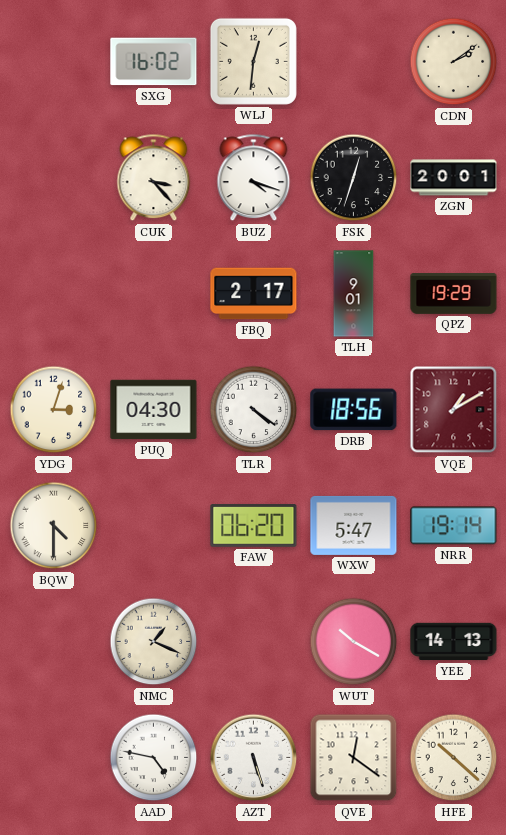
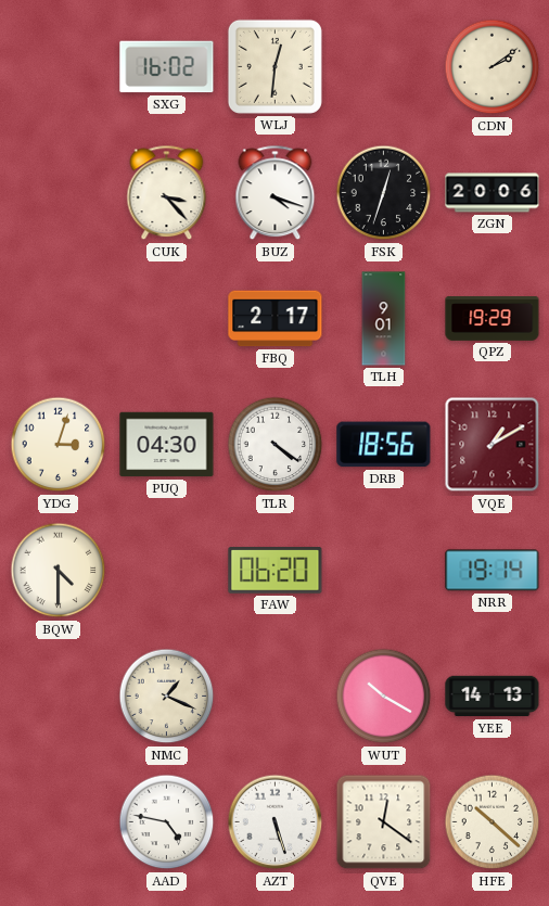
ZGN: 20:01 -> 20:06 (493, 193)
WXW: 5:47 -> none (354, 525)
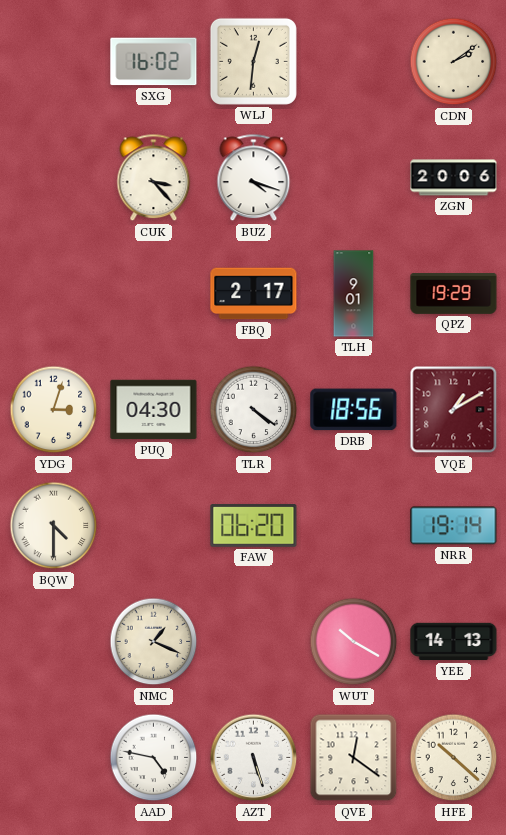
FSK: 12:33 -> none (384, 193)
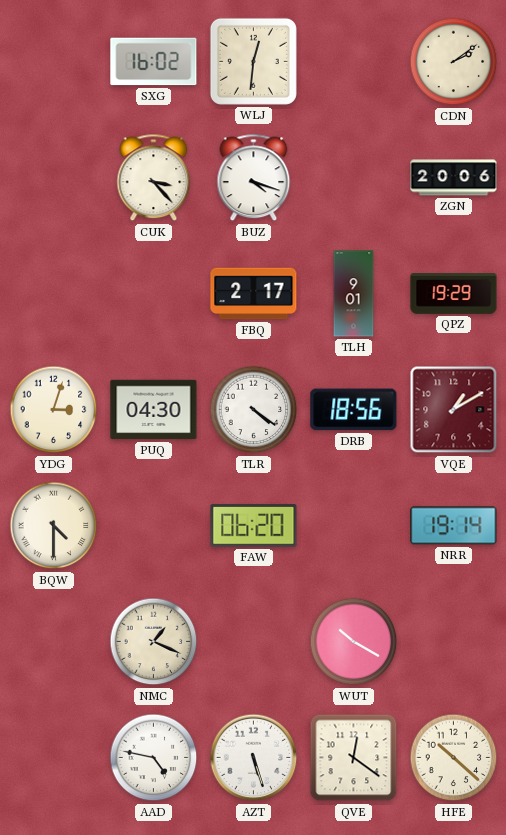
YEE: 14:13 -> none (454, 642)
